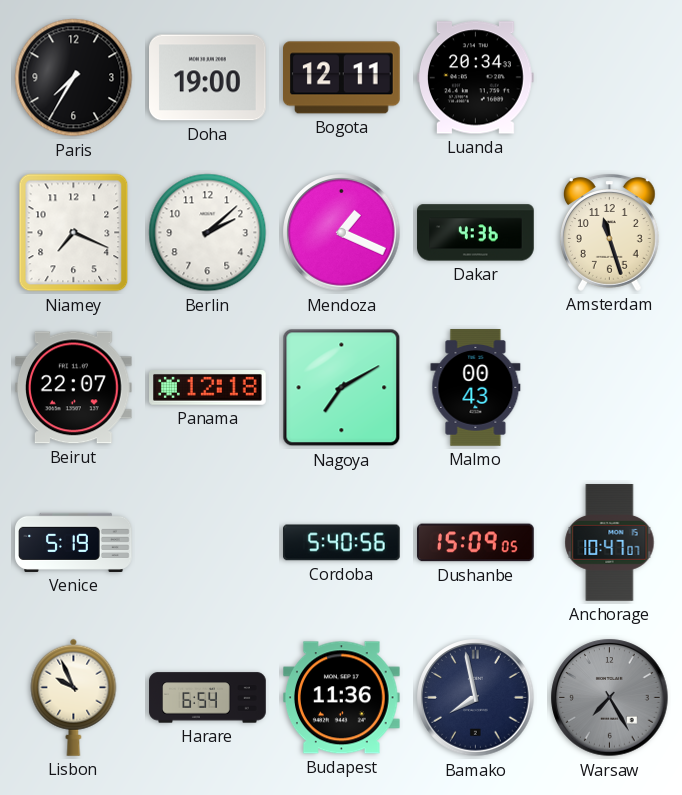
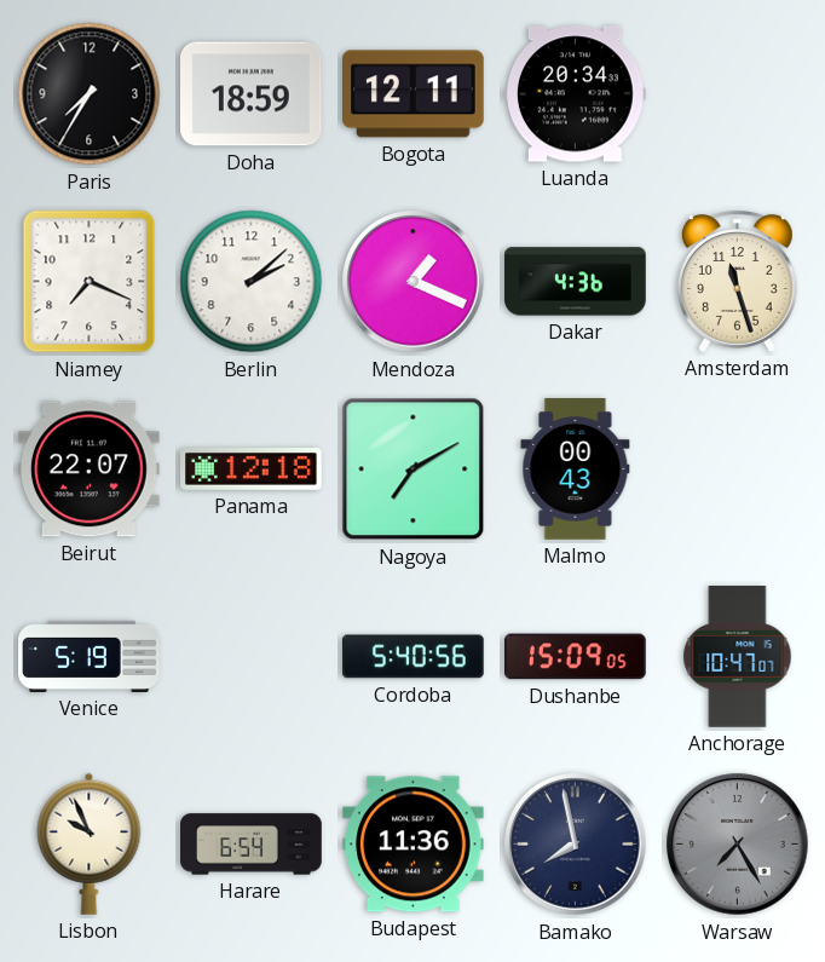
Doha: 19:00 -> 18:59 (252, 94)
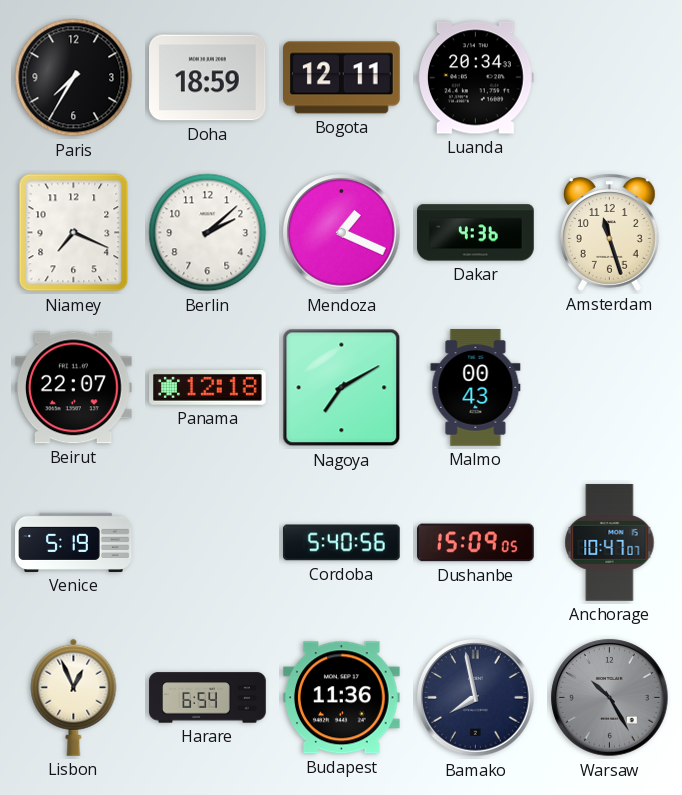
Lisbon: 9:56 -> 12:56 (74, 697)
Warsaw: 7:25 -> 10:25 (610, 698)
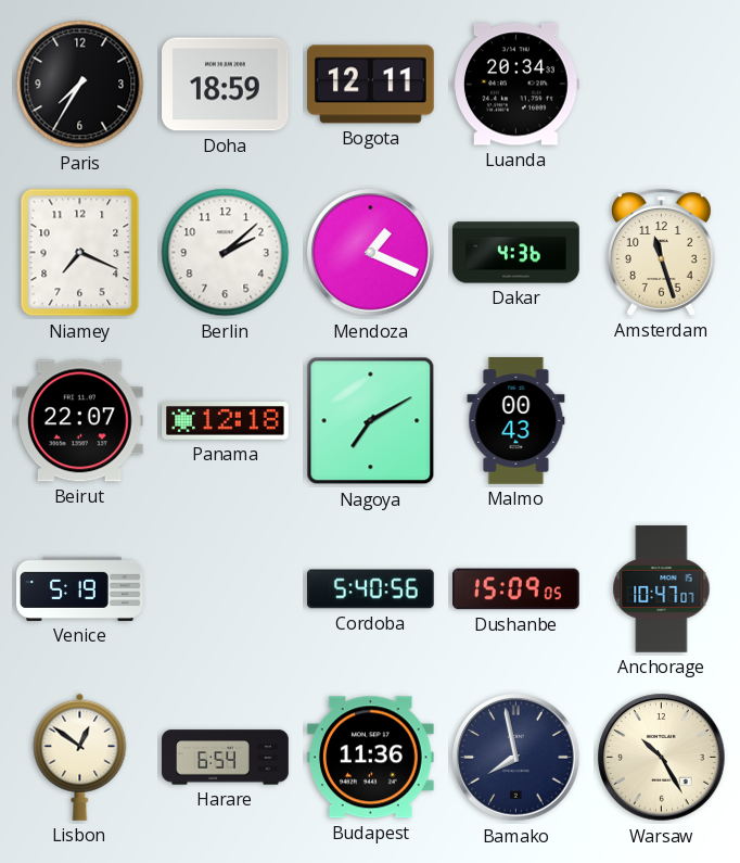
Lisbon: 12:56 -> 12:51 (80, 757)
Warsaw dial: grey -> cream (662, 758)
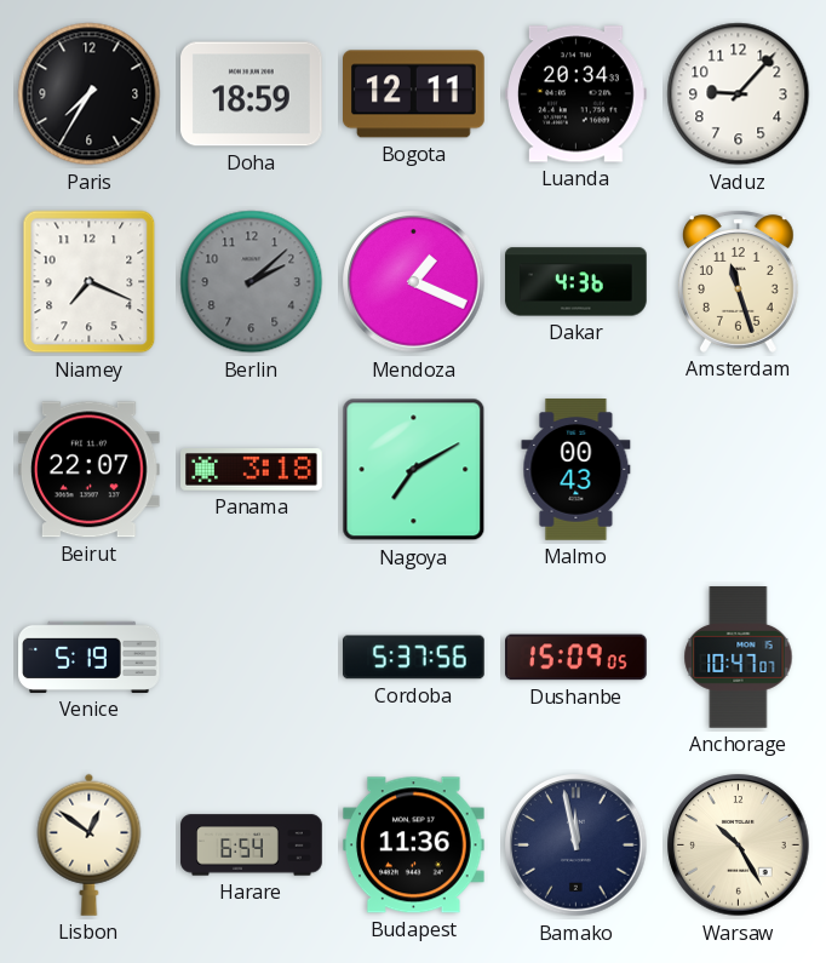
Vaduz: none -> 9:07 (739, 94)
Berlin dial: white -> grey (252, 282)
Panama: 12:18 -> 3:18 (252, 470)
Cordoba: 5:40 -> 5:37 (414, 658)
Bamako: 7:58 -> 11:58 (577, 846)
